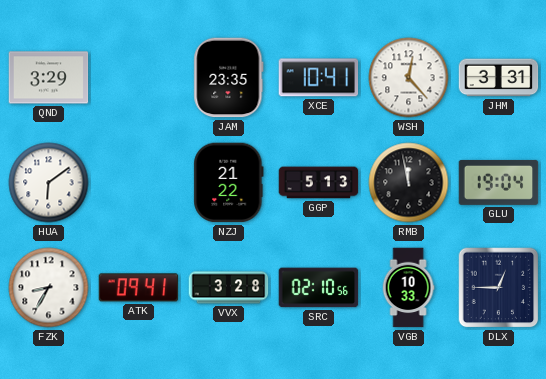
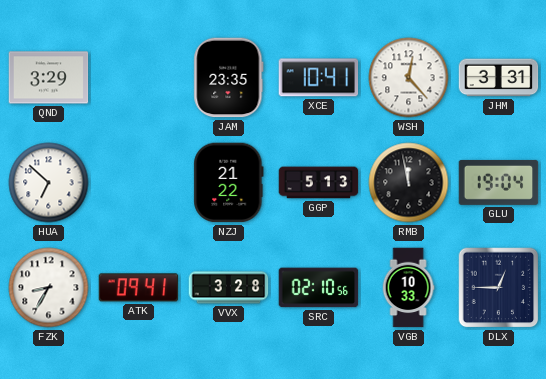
HUA: 6:09 -> 6:52 (49, 183)
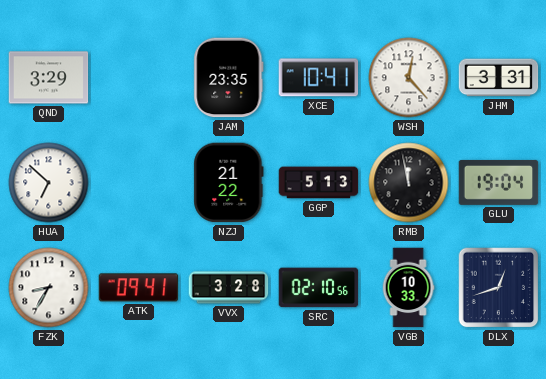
DLX: 12:45 -> 12:42 (499, 288)
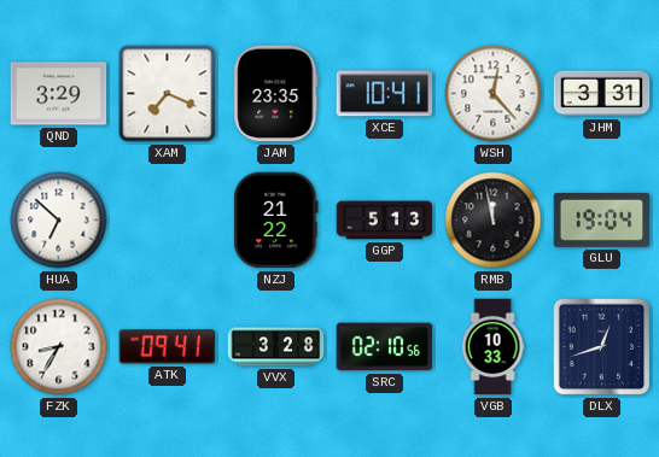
XAM: none -> 7:19 (168, 94)
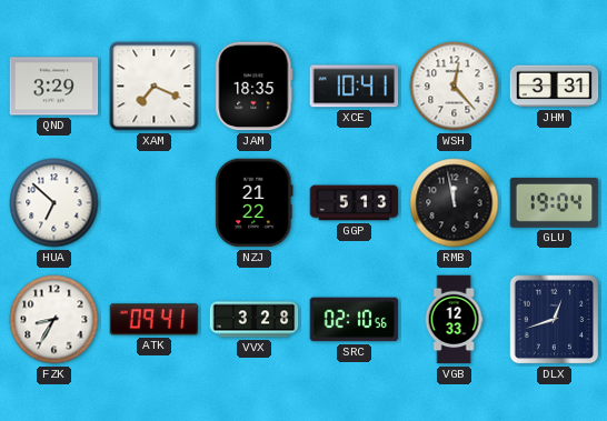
JAM: 23:35 -> 18:35 (255, 87)
VGB: 10:33 -> 12:33 (454, 320)
